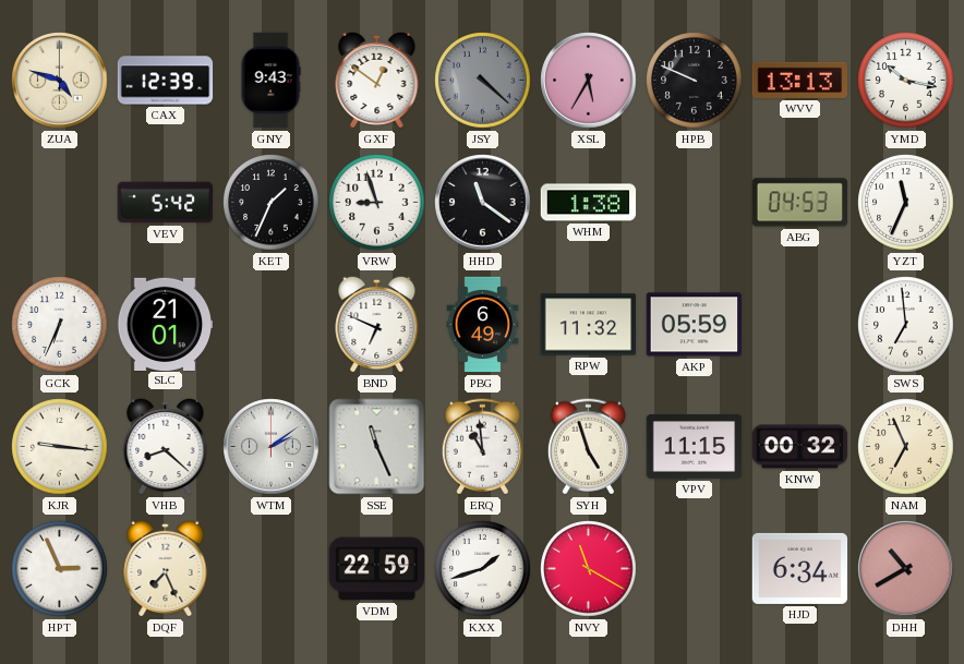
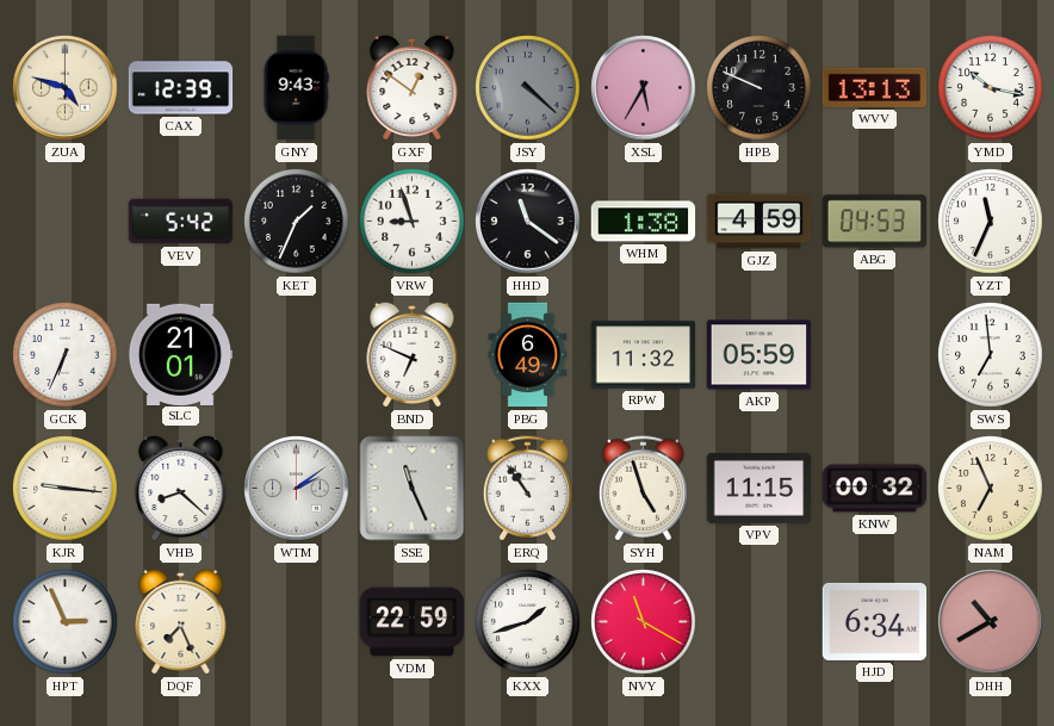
GJZ: none -> 4:59 (759, 222)
ERQ: 10:59 -> 10:54 (527, 489)
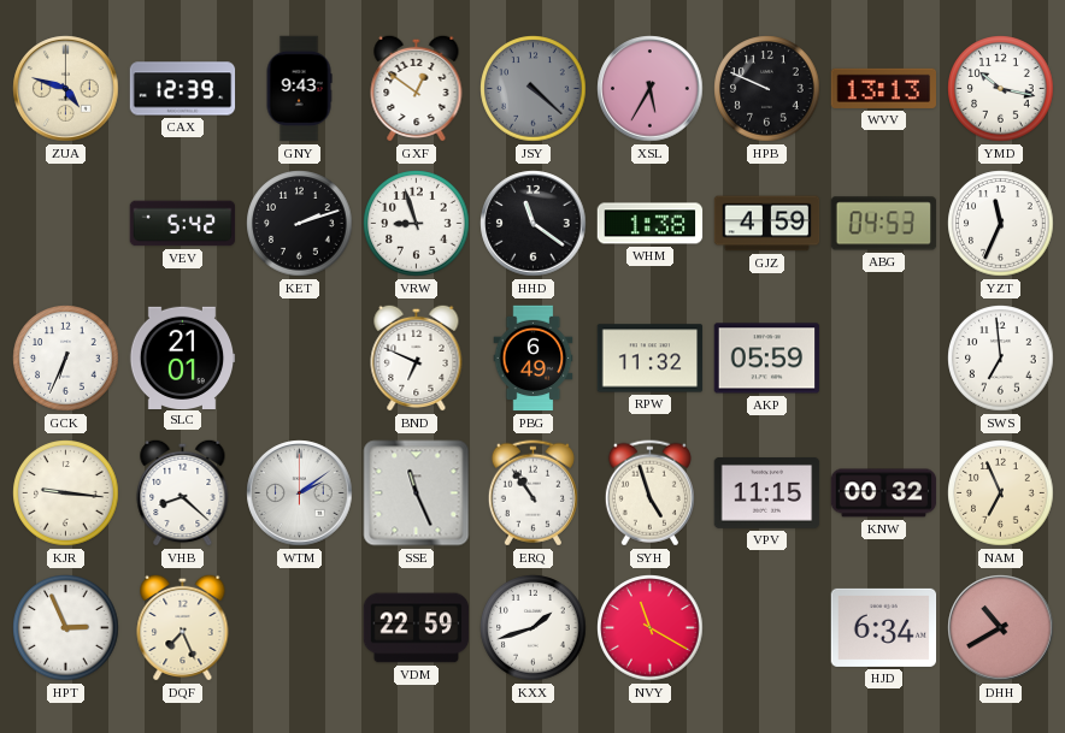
KET: 1:34 -> 2:12 (300, 224)
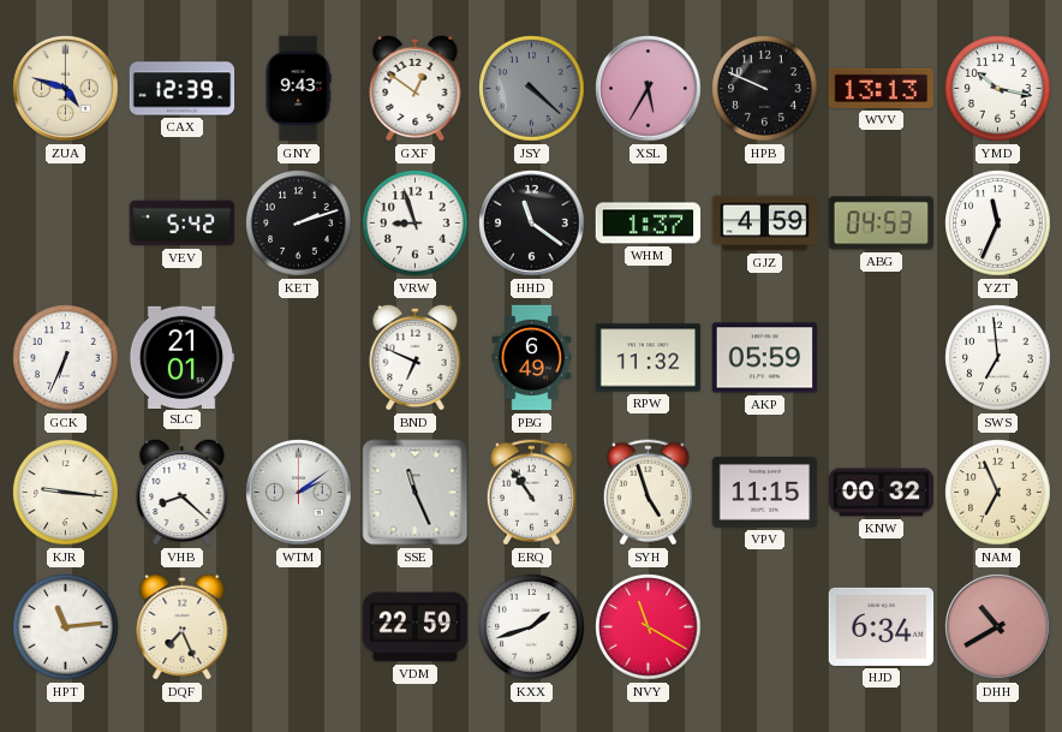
WHM: 1:38 -> 1:37 (649, 224)
HPT: 2:56 -> 11:14 (66, 627)
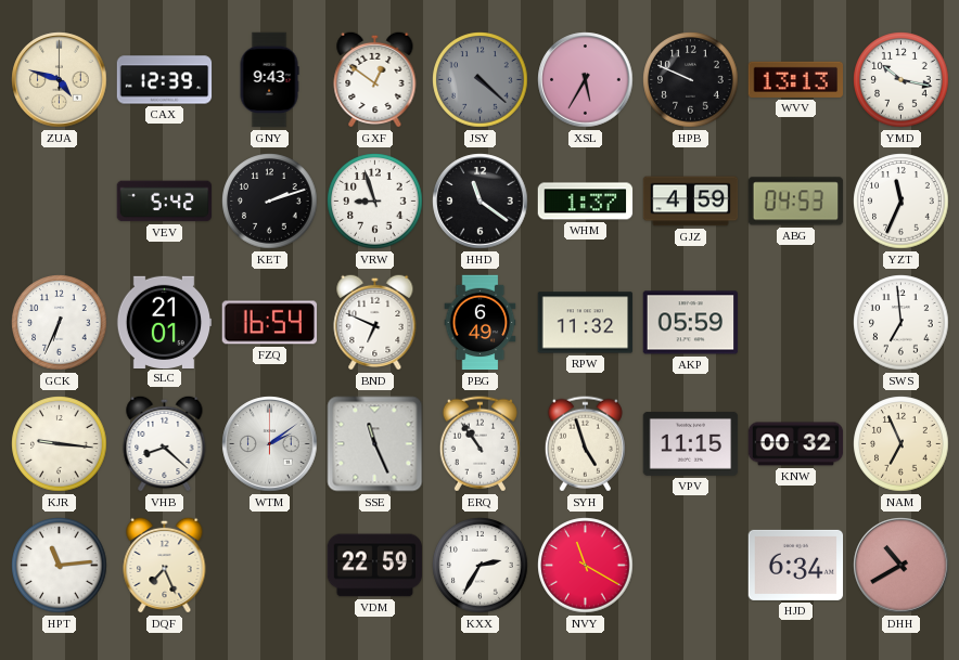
FZQ: none -> 16:54 (270, 323)
KXX: 1:42 -> 2:35 (481, 566)
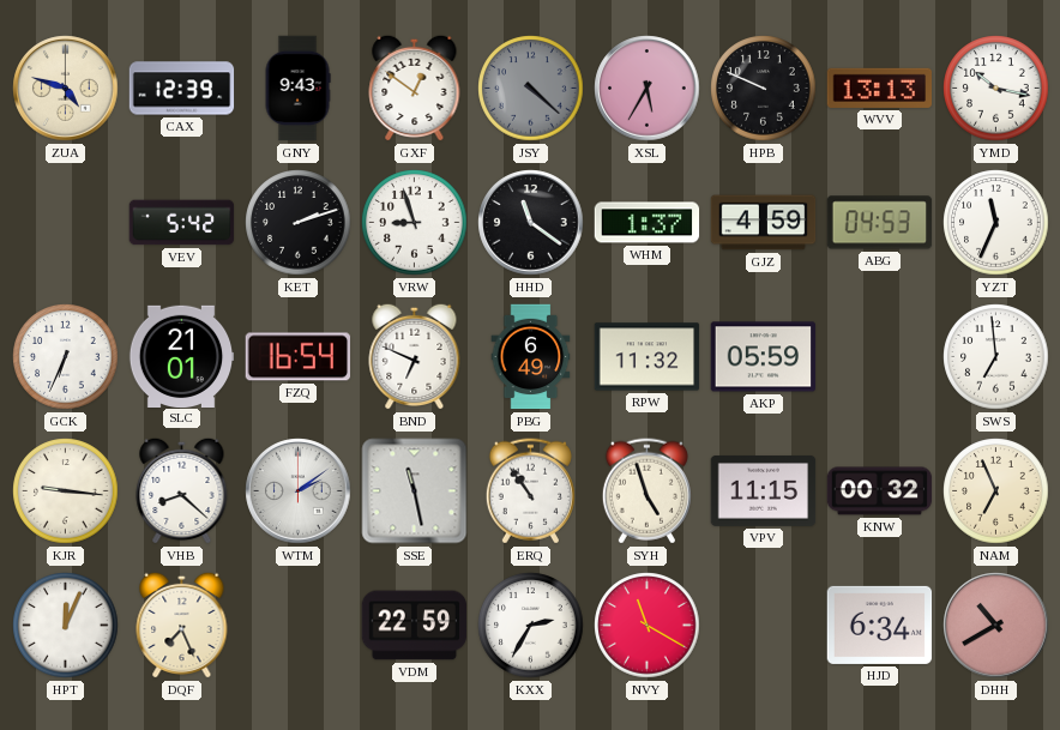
SSE: 11:26 -> 11:28 (415, 491)
HPT: 11:14 -> 12:04 (66, 626)
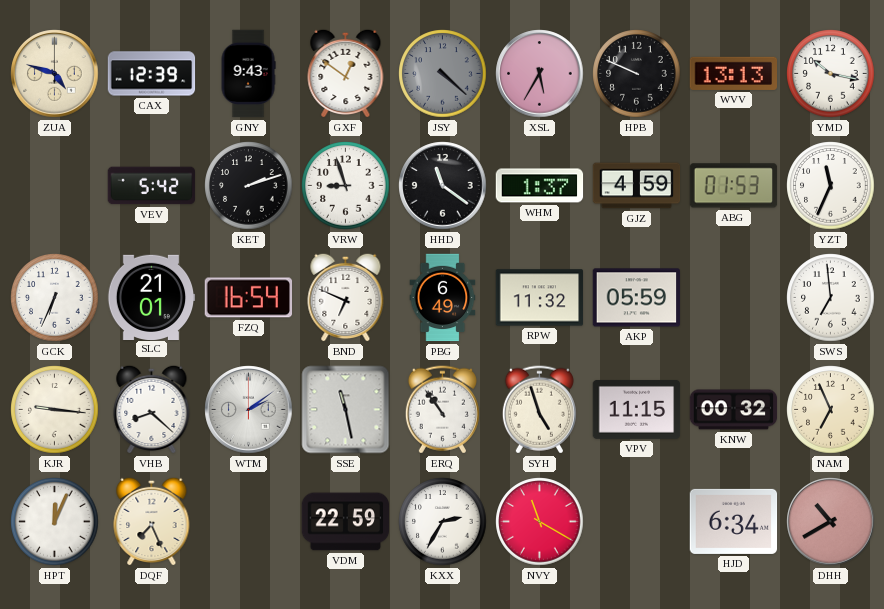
ABG: 04:53 -> 01:53 (734, 186)
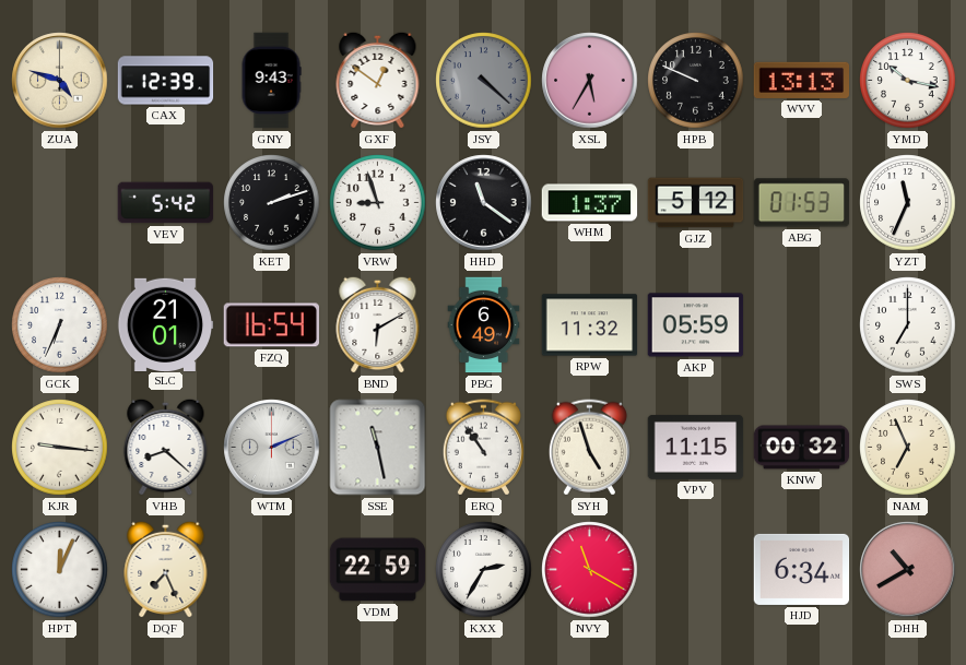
GJZ: 4:59 -> 5:12 (696, 203)
BND: 6:49 -> 6:10 (378, 324)
SWS: 6:59 -> 7:00 (908, 325)
WTM: 2:09 -> 2:11 (272, 448)
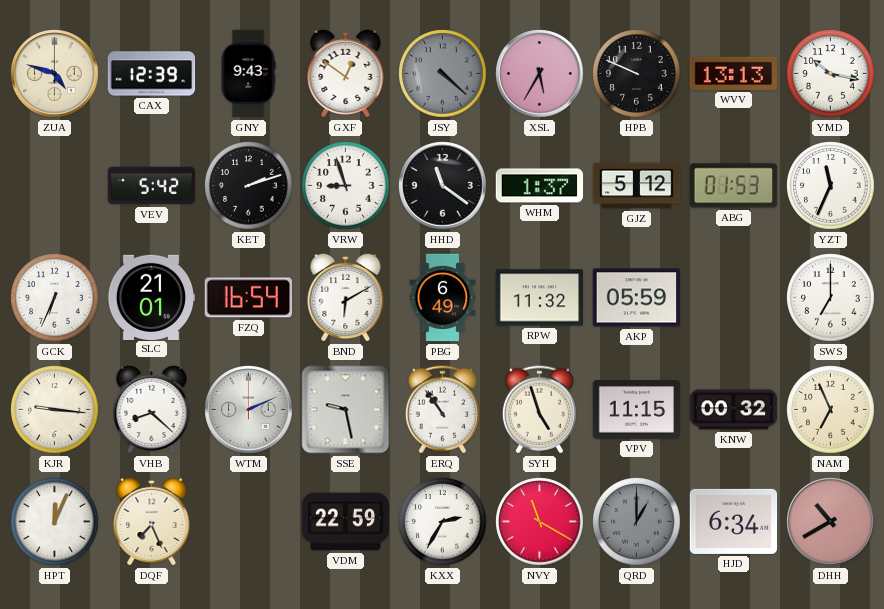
SSE: 11:28 -> 9:28 (346, 410)
QRD: none -> 1:00 (637, 522)
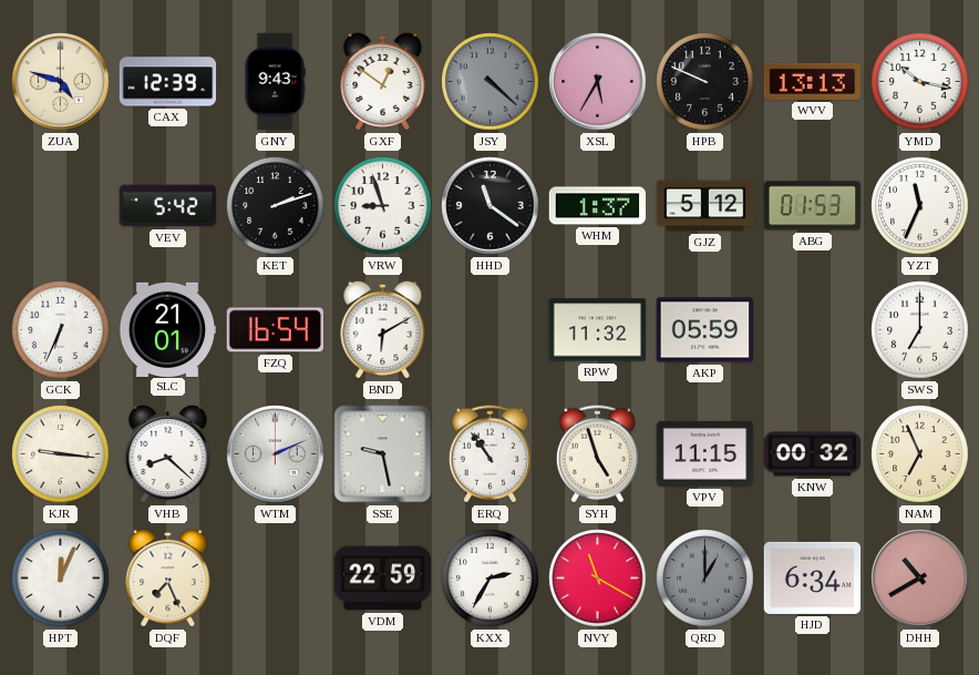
PBG: 6:49 -> none (443, 298)
